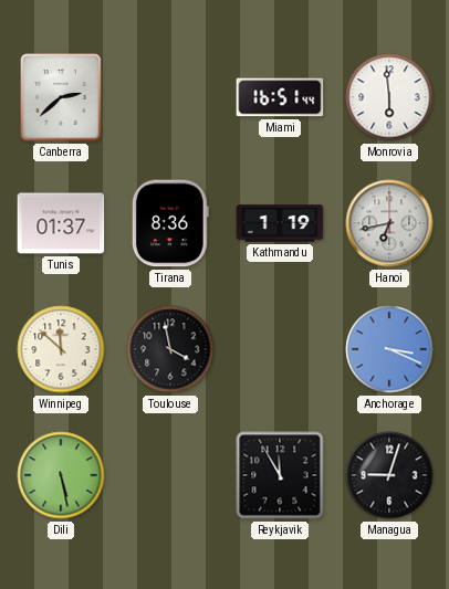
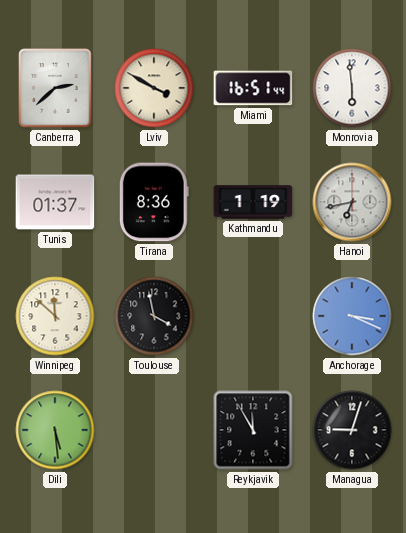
Lviv: none -> 3:50 (154, 88)
Dili: 5:28 -> 5:29 (55, 430)
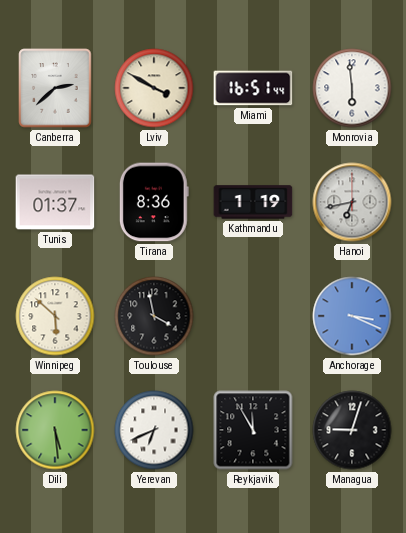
Winnipeg: 11:52 -> 5:52 (55, 316)
Yerevan: none -> 6:41 (154, 430)
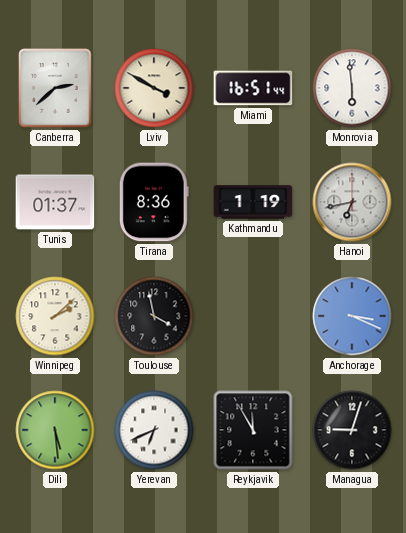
Winnipeg: 5:52 -> 2:08 (55, 316)
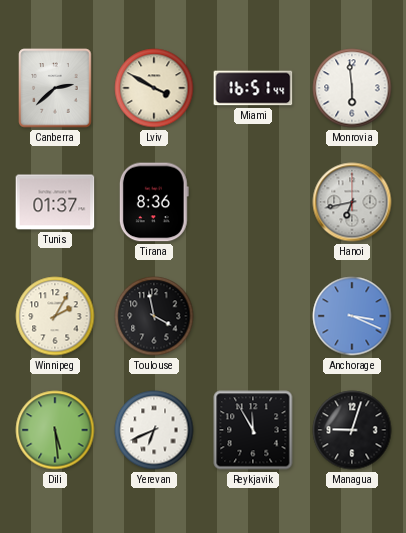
Kathmandu: 1:19 -> none (253, 202)
Winnipeg: 2:08 -> 2:05 (55, 316)
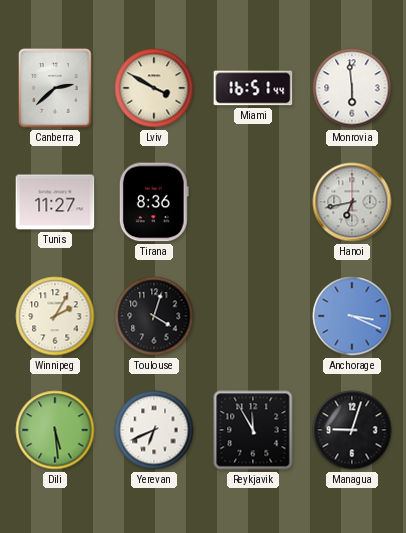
Tunis: 01:37 -> 11:27 (55, 202)
Toulouse: 3:58 -> 4:03 (154, 316)
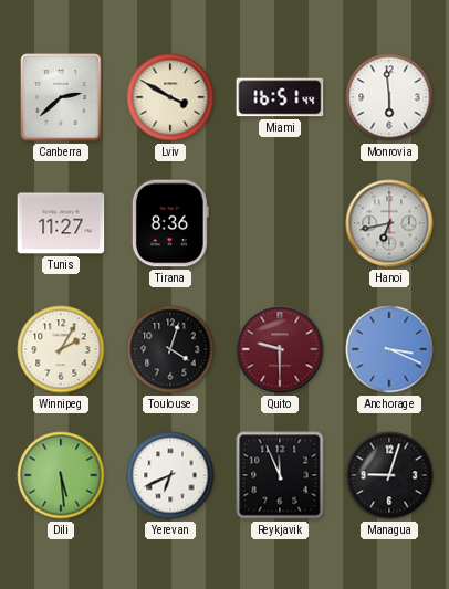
Quito: none -> 9:30 (280, 349)
Reykjavik: 11:55 -> 11:56 (280, 475)
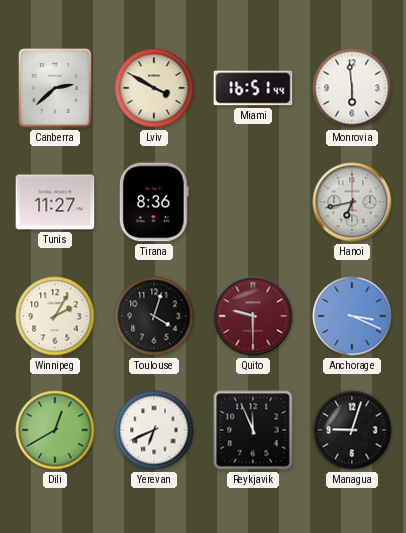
Dili: 5:29 -> 12:40 (55, 430)
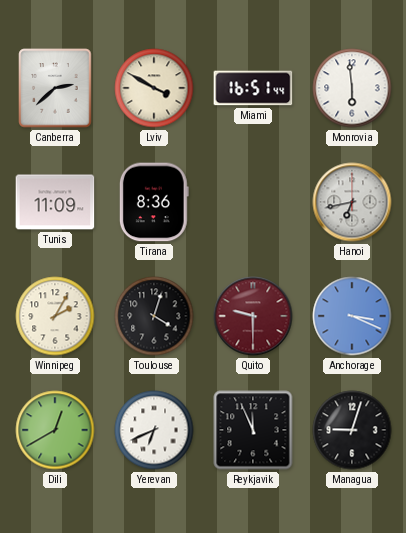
Tunis: 11:27 -> 11:09 (55, 202)
